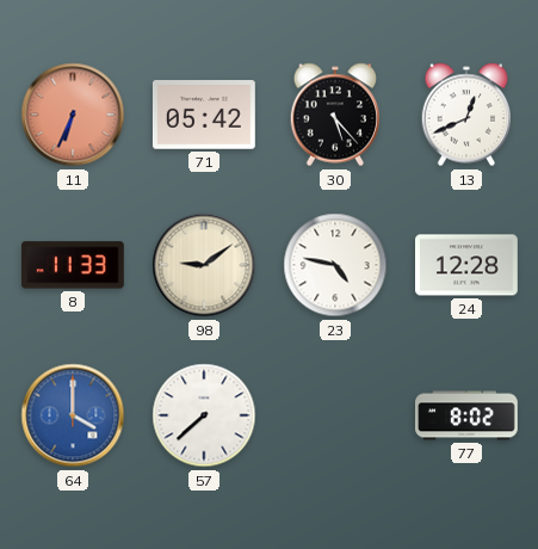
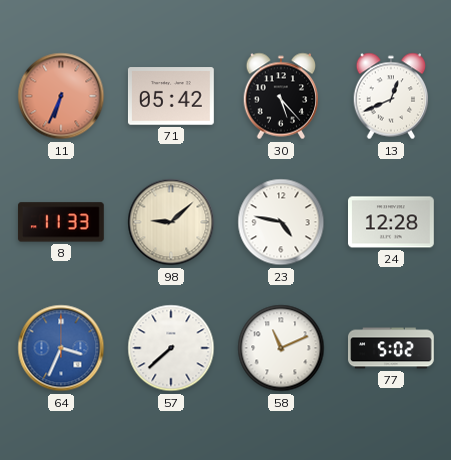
98: 9:09 -> 9:08 (171, 222)
64: 4:00 -> 3:34 (61, 348)
58: none -> 11:11 (281, 348)
77: 8:02 -> 5:02 (392, 348)
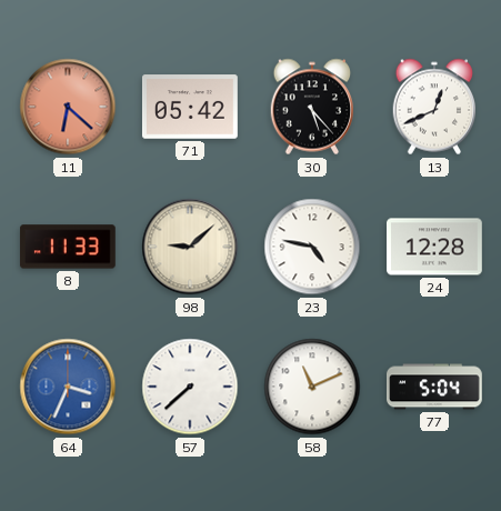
11: 6:34 -> 6:22 (68, 107)
77: 5:02 -> 5:04 (435, 387)
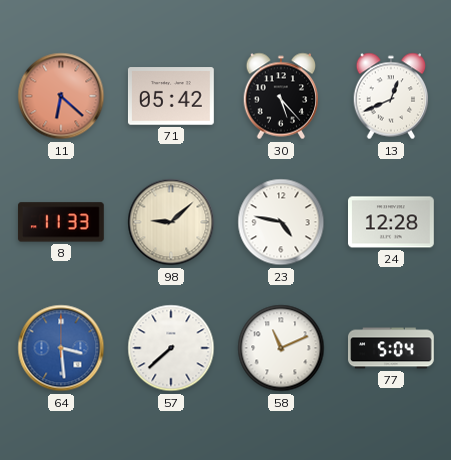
64: 3:34 -> 3:29 (61, 348)
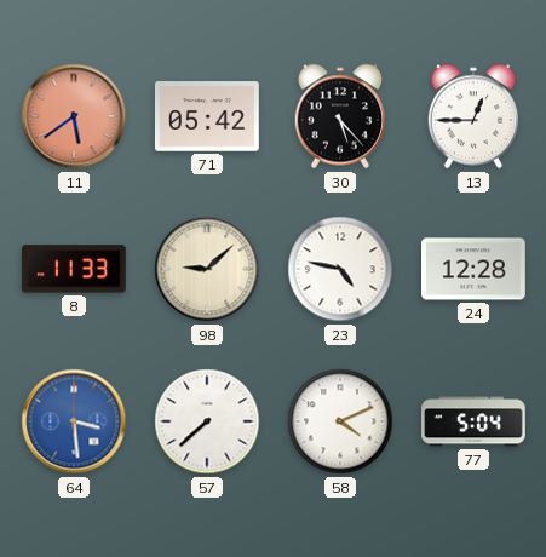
11: 6:22 -> 5:39 (74, 116)
13: 12:41 -> 12:45 (473, 116)
58: 11:11 -> 4:11 (340, 421)
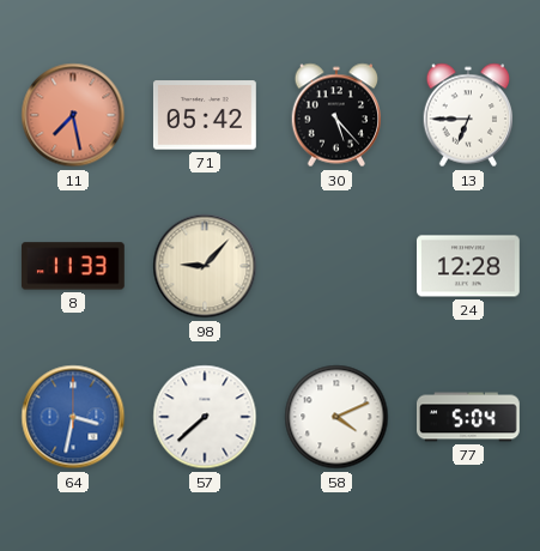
11: 5:39 -> 7:28 (73, 115)
13: 12:45 -> 6:45 (468, 115)
98: 9:08 -> 9:07 (205, 266)
23: 4:47 -> none (340, 269)
64: 3:29 -> 3:32 (73, 417)
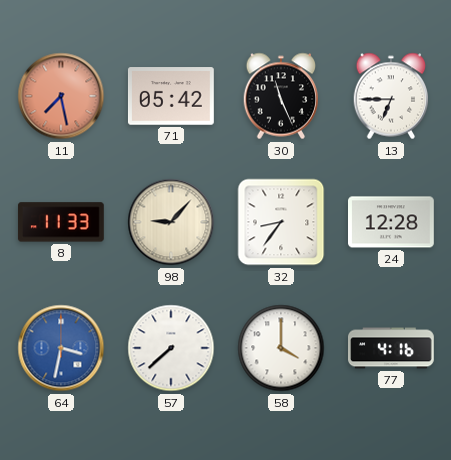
30: 5:23 -> 11:26 (281, 96)
32: none -> 8:36 (281, 222)
58: 4:11 -> 4:00 (281, 348)
77: 5:04 -> 4:16 (392, 348)
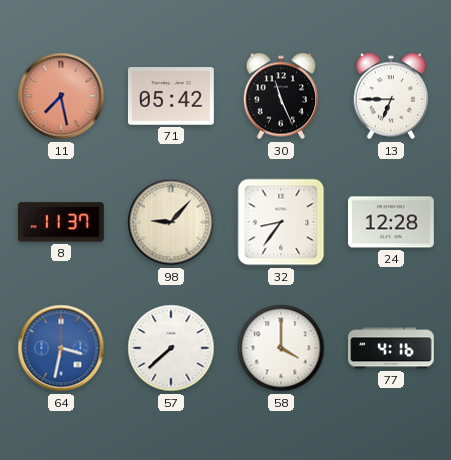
8: 11:33 -> 11:37 (61, 222)
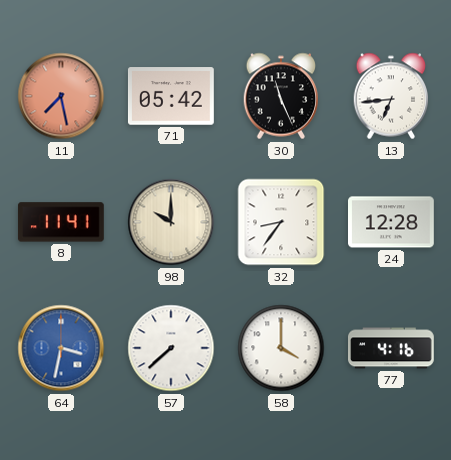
13: 6:45 -> 6:44 (391, 96)
8: 11:37 -> 11:41 (61, 222)
98: 9:07 -> 10:00 (171, 222)
